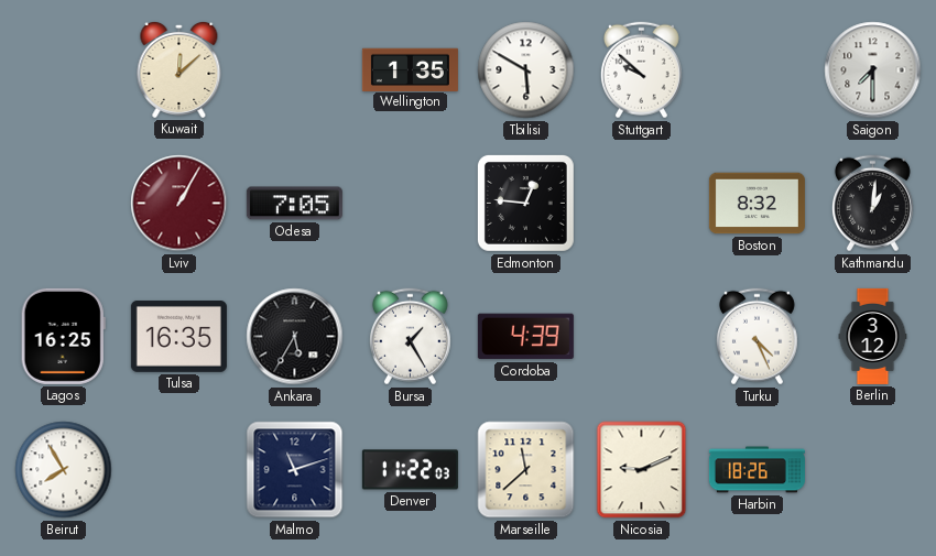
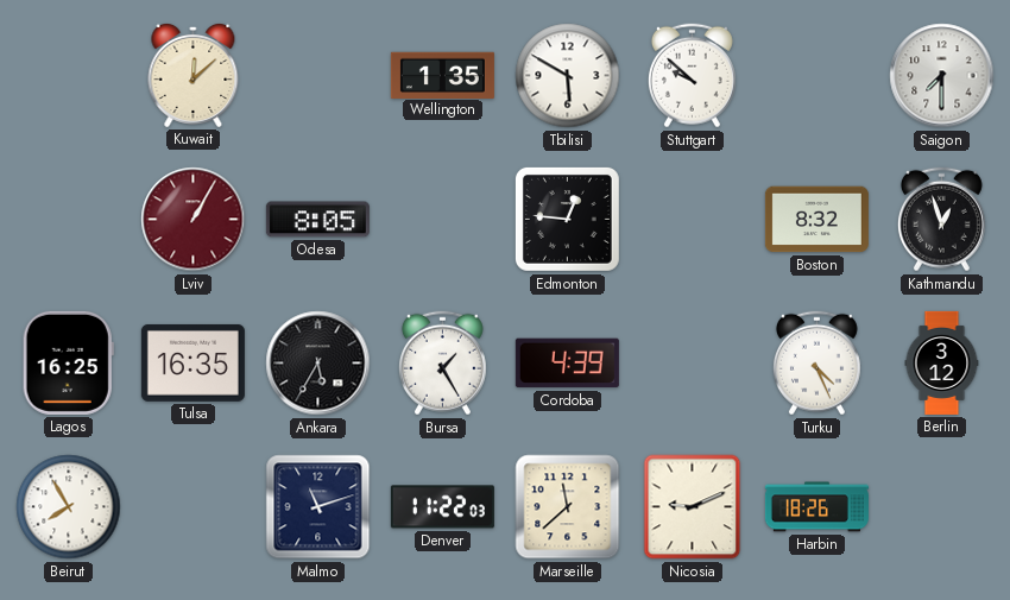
Odesa: 7:05 -> 8:05 (317, 220)
Kathmandu: 1:01 -> 12:57 (941, 220)
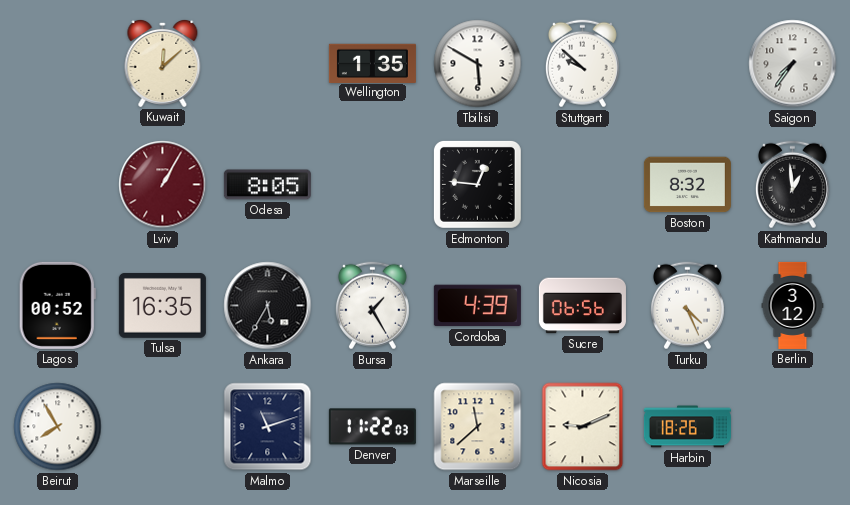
Saigon: 7:30 -> 7:36 (793, 64)
Kathmandu: 12:57 -> 12:59 (792, 185)
Lagos: 16:25 -> 00:52 (57, 305)
Sucre: none -> 06:56 (582, 306)
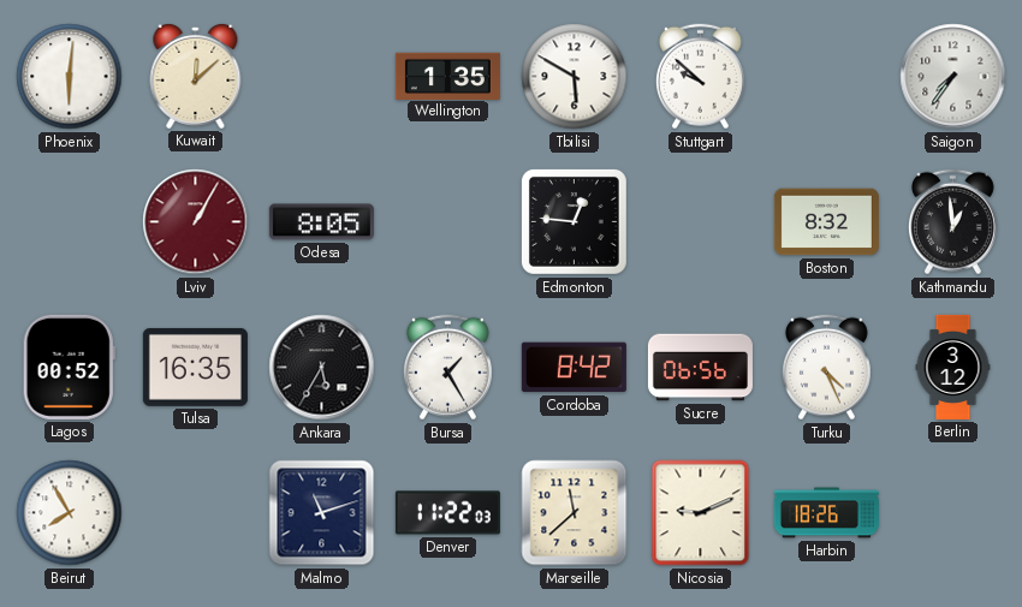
Phoenix: none -> 6:01 (70, 77)
Cordoba: 4:39 -> 8:42 (574, 368)
